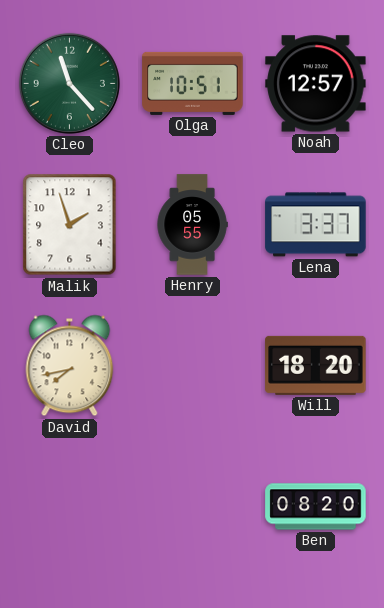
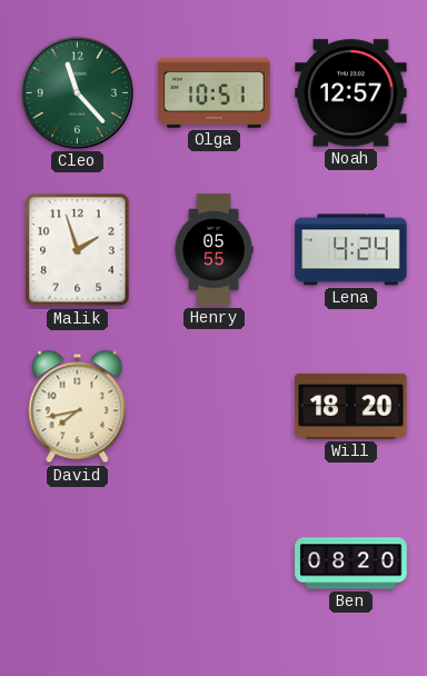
Lena: 3:37 -> 4:24 (351, 250)
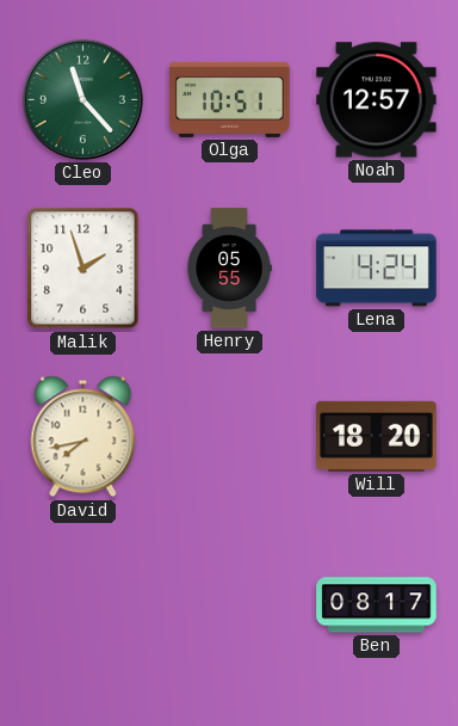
Ben: 08:20 -> 08:17 (377, 605)
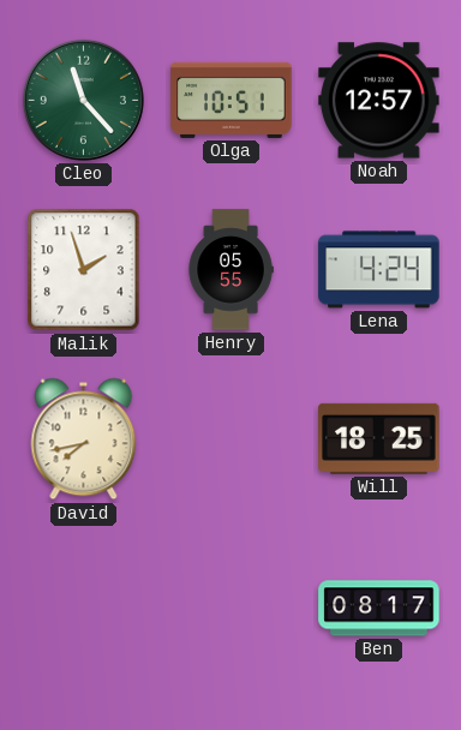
Will: 18:20 -> 18:25 (379, 438)
